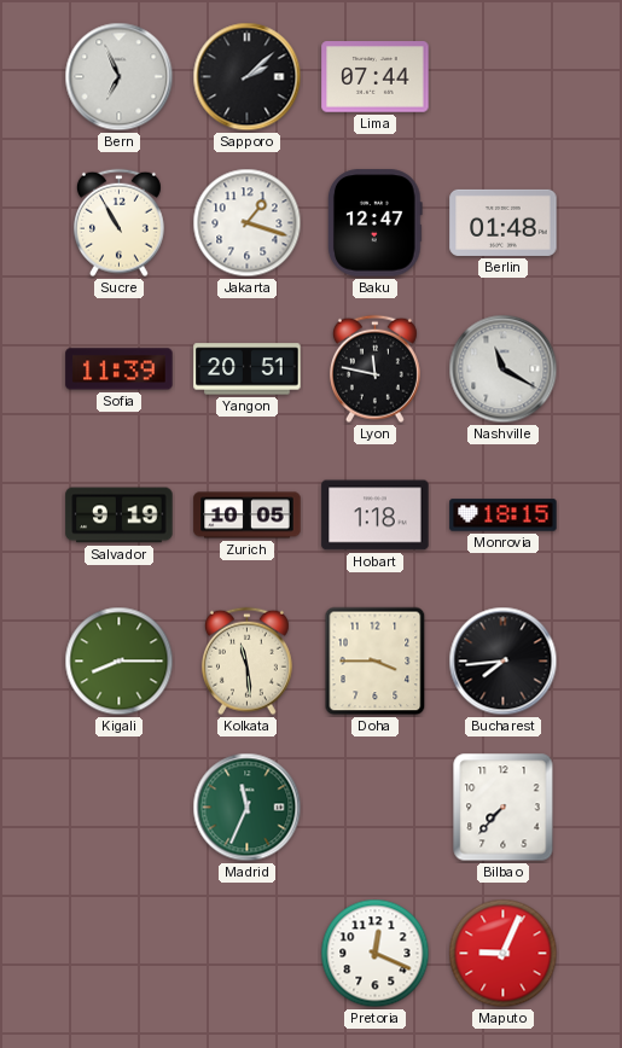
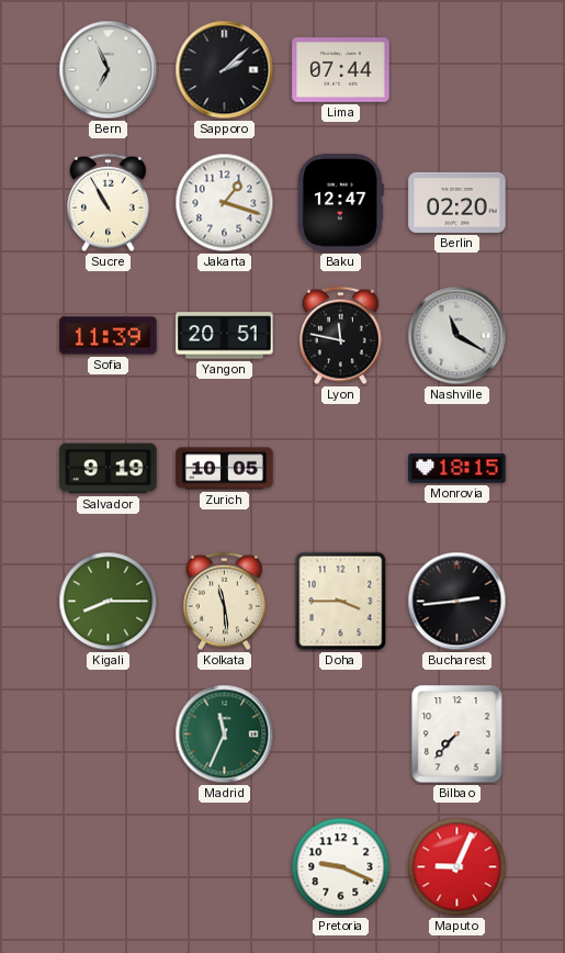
Berlin: 01:48 -> 02:20 (457, 202)
Hobart: 1:18 -> none (376, 516)
Bucharest: 7:44 -> 2:44 (457, 602)
Pretoria: 12:19 -> 9:19 (341, 867)
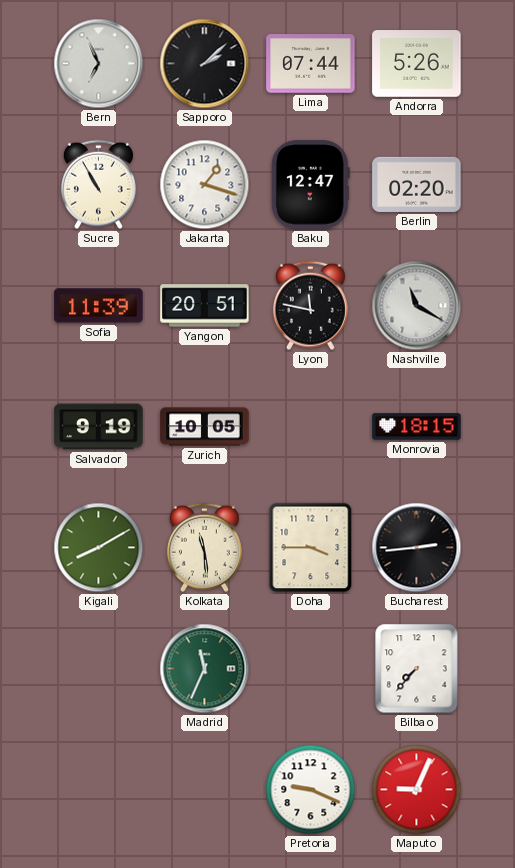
Andorra: none -> 5:26 (417, 64)
Kigali: 8:15 -> 8:10 (99, 548)
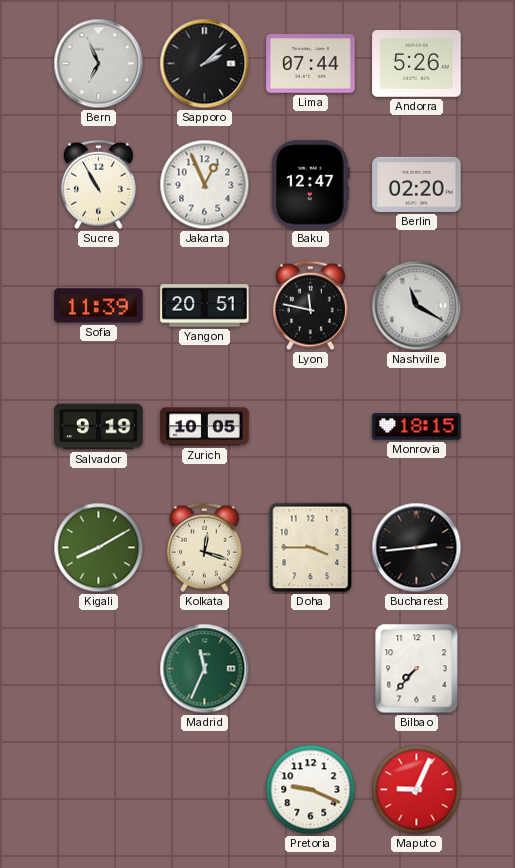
Jakarta: 1:18 -> 12:56 (205, 185)
Kolkata: 11:29 -> 12:18 (204, 548)
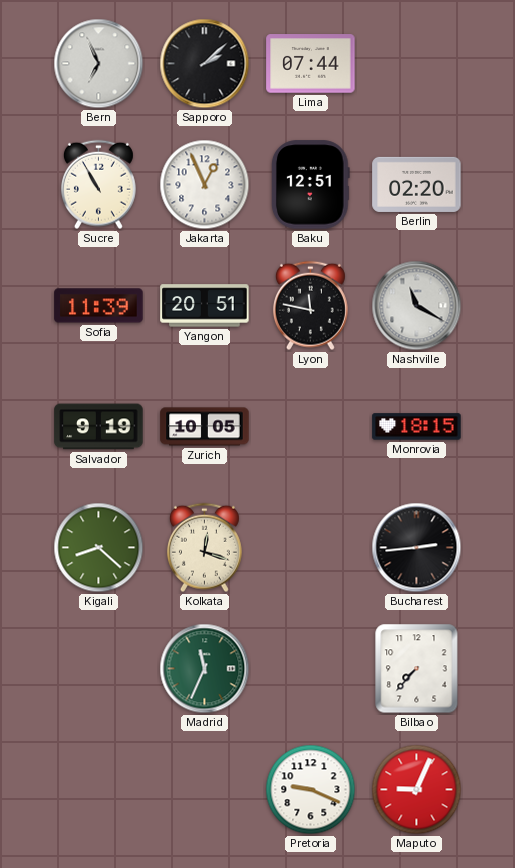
Andorra: 5:26 -> none (417, 64)
Baku: 12:47 -> 12:51 (310, 185)
Kigali: 8:10 -> 8:22 (99, 548)
Doha: 3:45 -> none (311, 548)
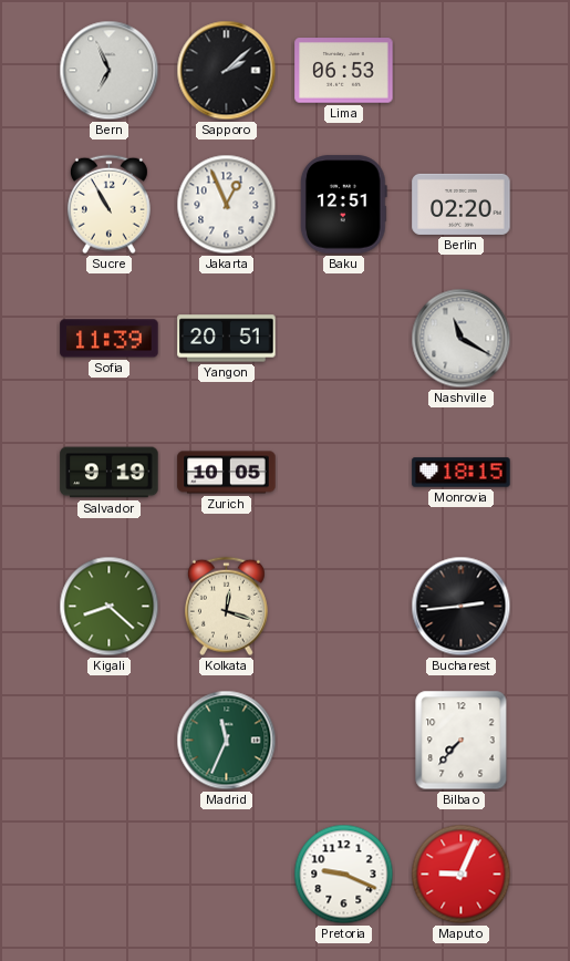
Lima: 07:44 -> 06:53 (344, 71)
Lyon: 11:47 -> none (310, 306)
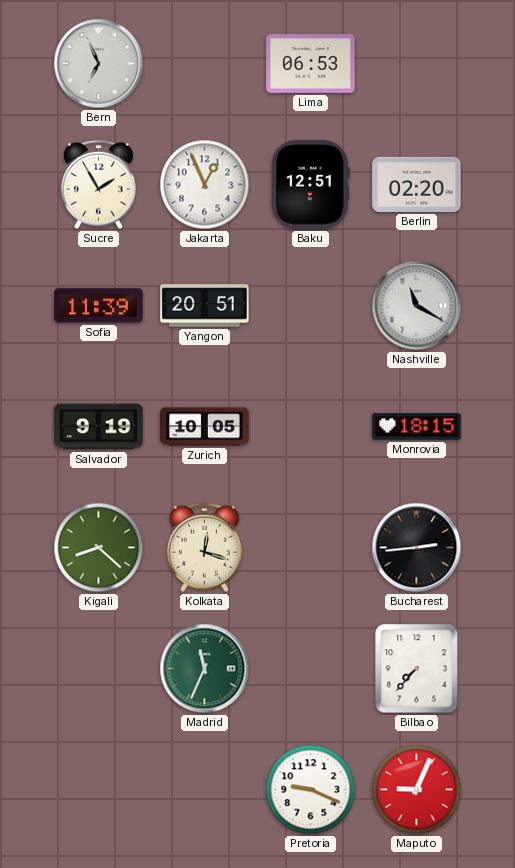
Sapporo: 2:08 -> none (227, 71)
Sucre: 10:55 -> 1:55 (98, 185)
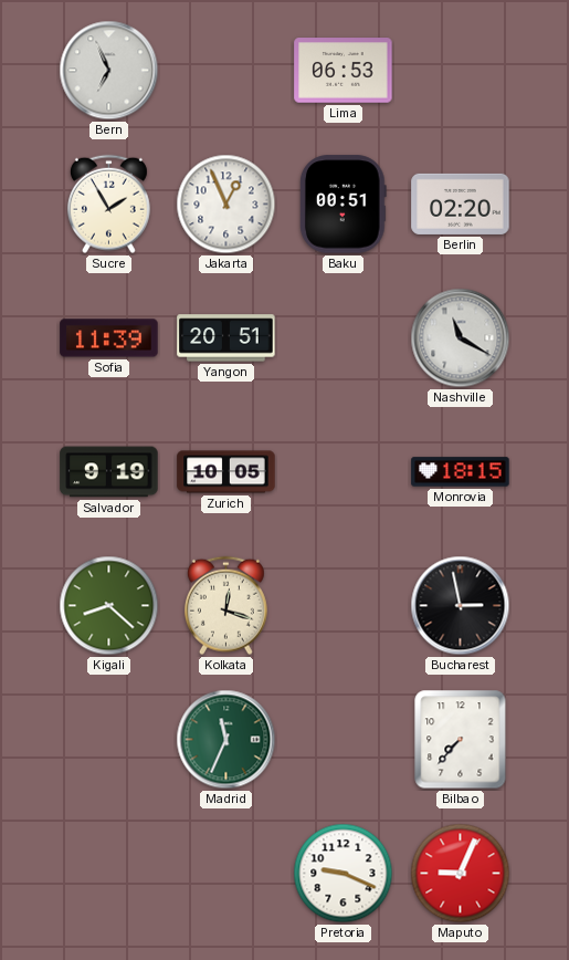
Baku: 12:51 -> 00:51 (343, 205)
Bucharest: 2:44 -> 2:58 (461, 606)
